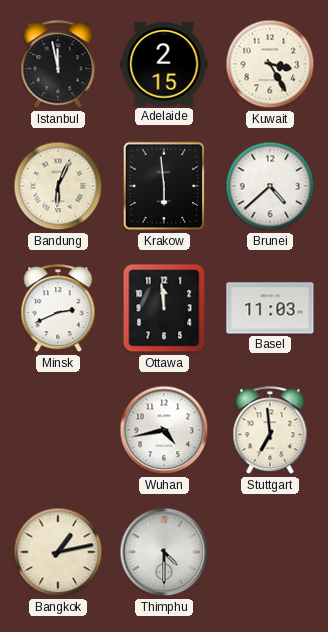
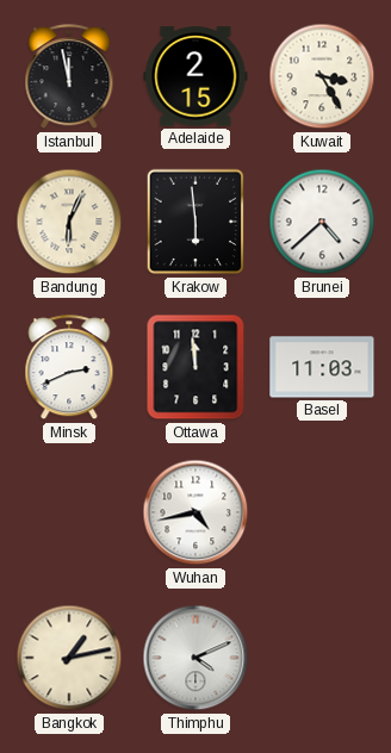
Stuttgart: 6:59 -> none (270, 431)
Thimphu: 4:30 -> 4:11 (195, 658)
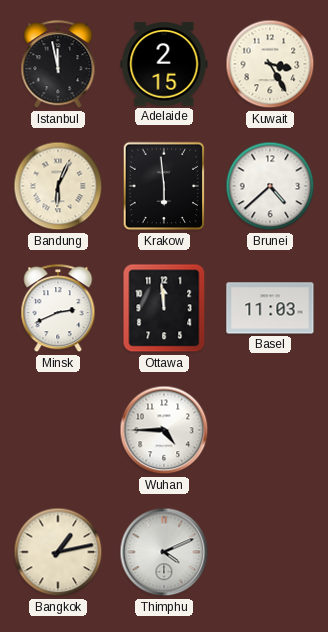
Wuhan: 4:43 -> 4:45 (164, 430)
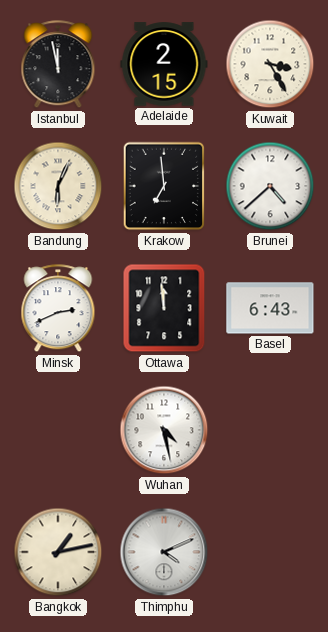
Krakow: 5:59 -> 6:59 (164, 186)
Basel: 11:03 -> 6:43 (270, 308)
Wuhan: 4:45 -> 4:28 (164, 430)
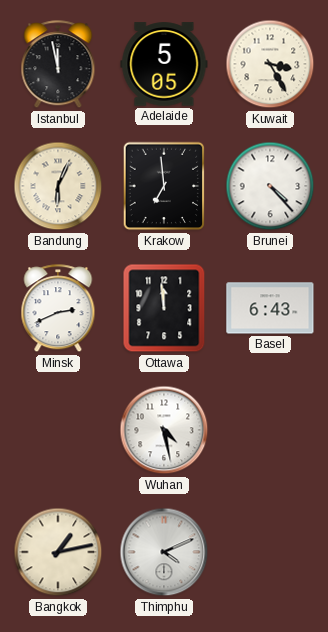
Adelaide: 2:15 -> 5:05 (164, 64)
Brunei: 4:38 -> 4:23 (270, 186)
